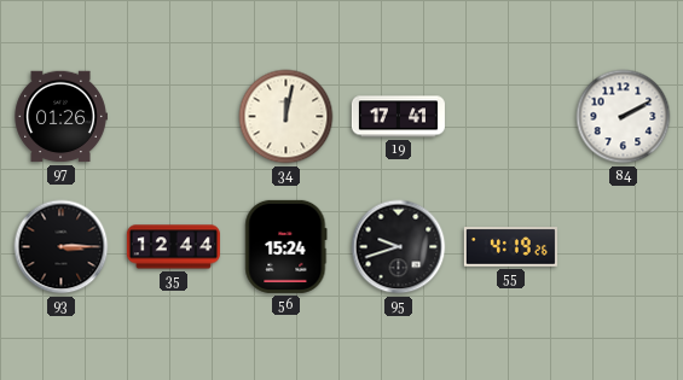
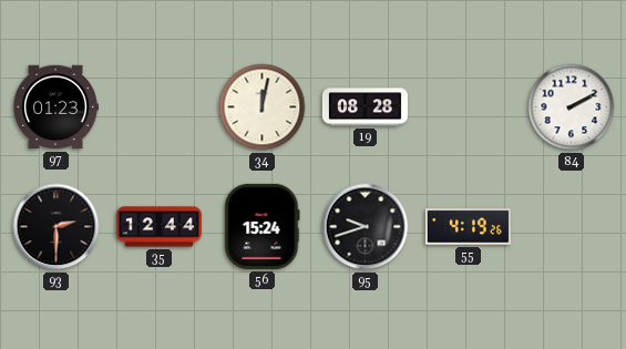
97: 01:26 -> 01:23 (55, 107)
19: 17:41 -> 08:28 (365, 107)
93: 3:15 -> 2:30 (57, 227)
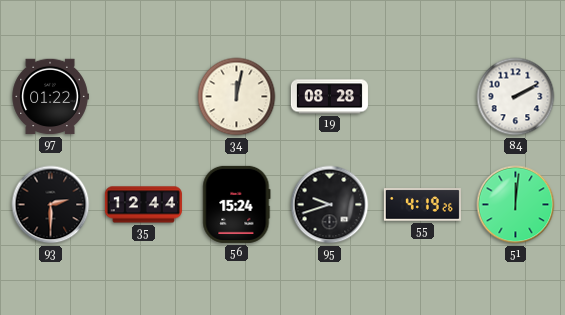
97: 01:23 -> 01:22 (50, 97)
51: none -> 12:01 (516, 205)
